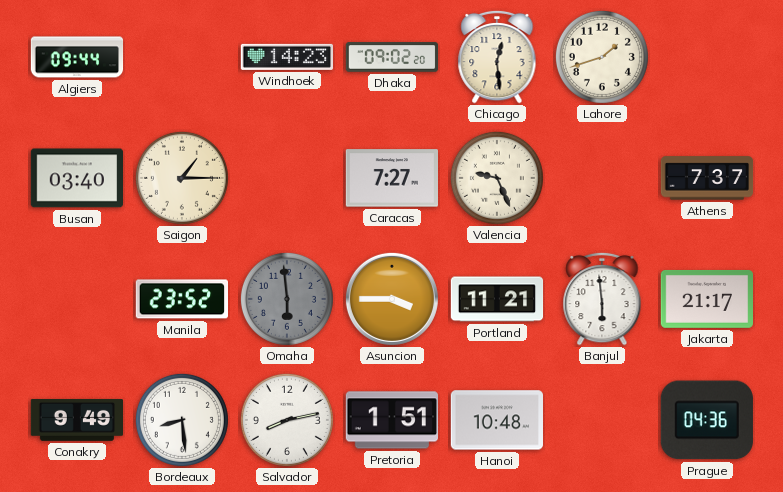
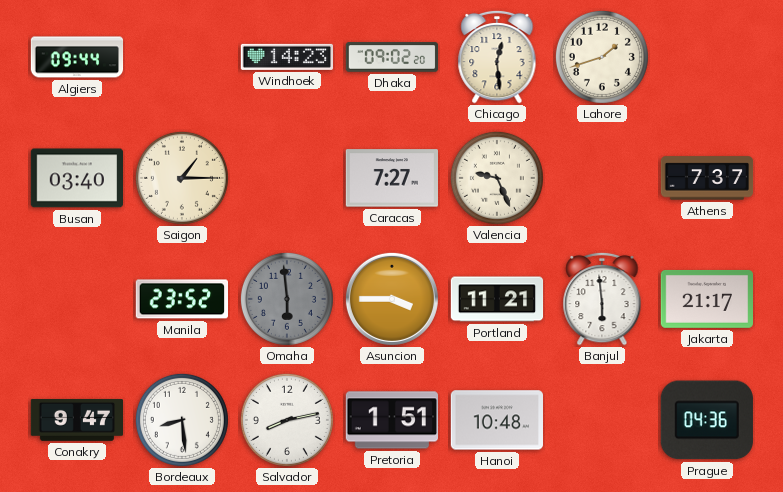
Conakry: 9:49 -> 9:47 (76, 420)
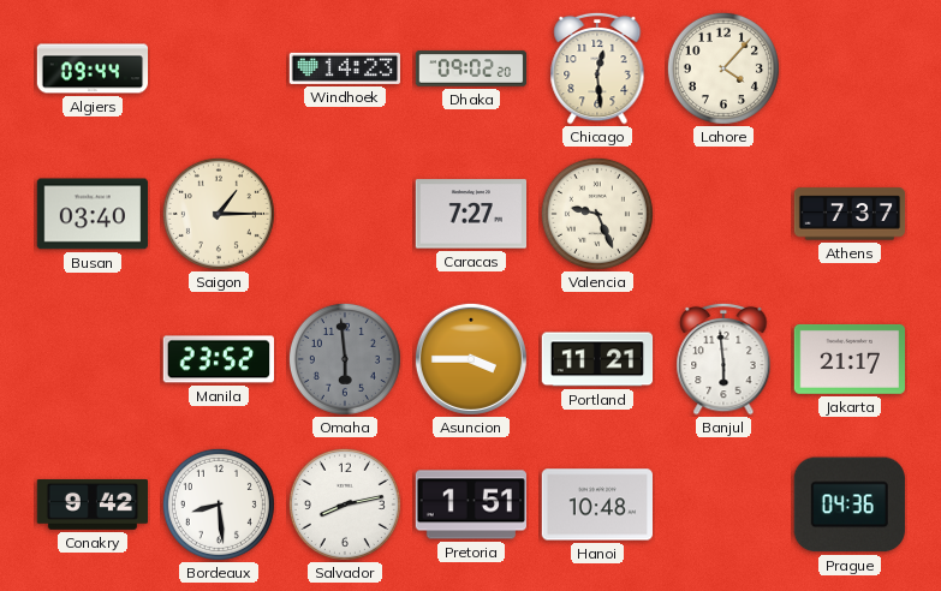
Lahore: 1:42 -> 4:07 (723, 68)
Conakry: 9:47 -> 9:42 (91, 505)
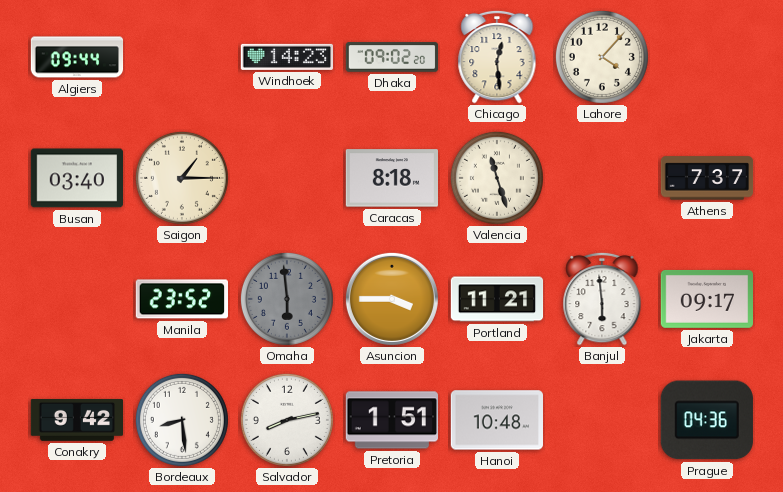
Caracas: 7:27 -> 8:18 (391, 178)
Valencia: 9:26 -> 11:27 (497, 178)
Jakarta: 21:17 -> 09:17 (706, 299)
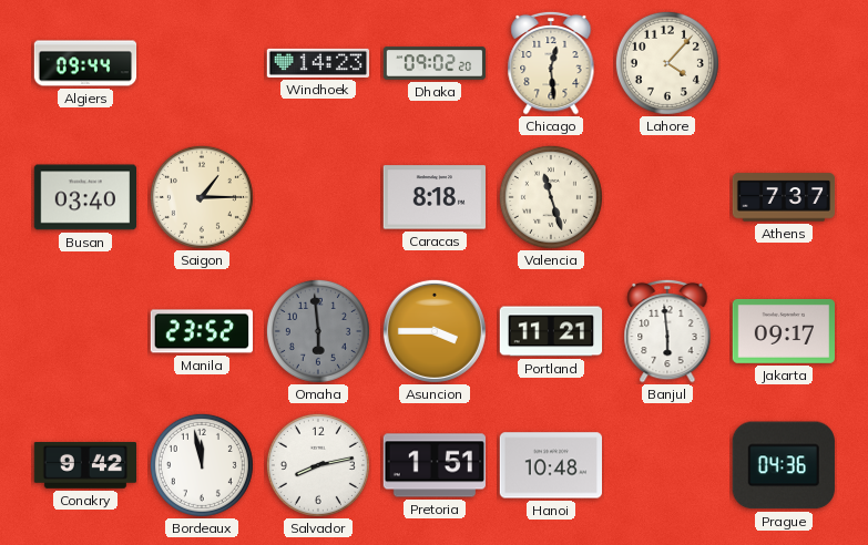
Bordeaux: 8:29 -> 11:58 (202, 465)
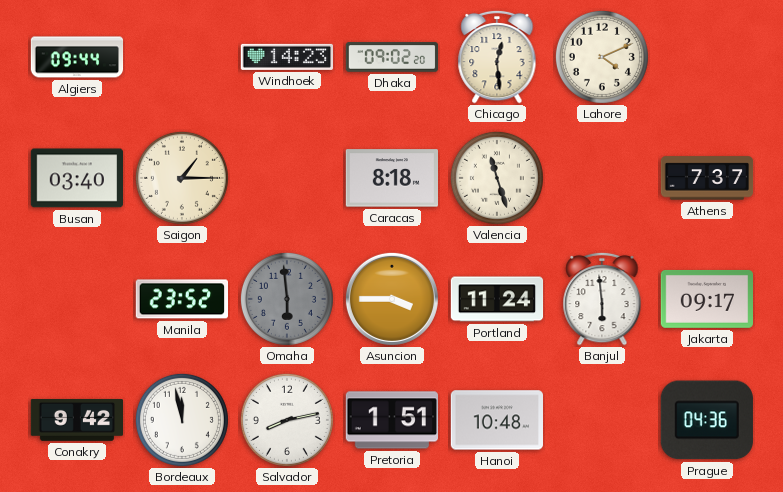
Lahore: 4:07 -> 4:11 (602, 57)
Portland: 11:21 -> 11:24 (497, 299)
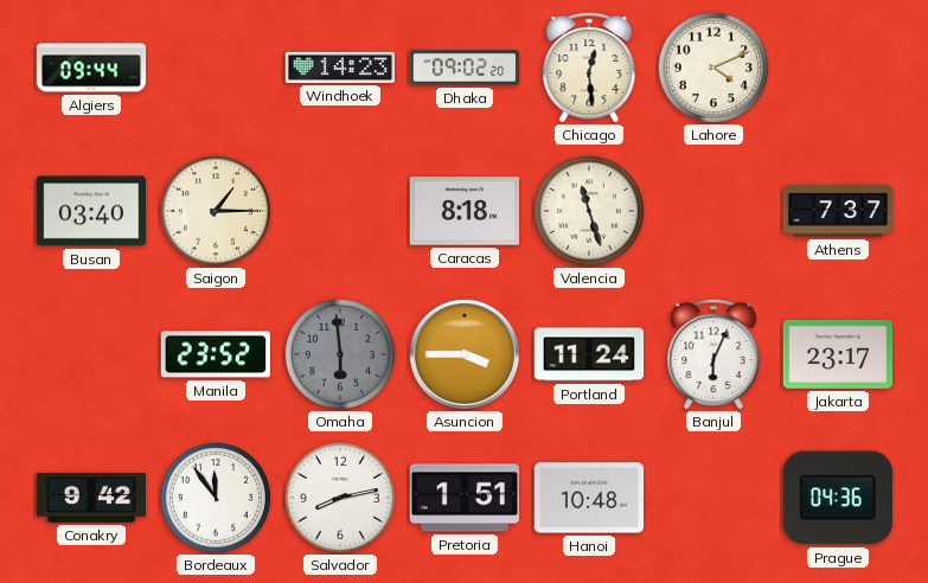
Banjul: 5:59 -> 6:04 (713, 354)
Jakarta: 09:17 -> 23:17 (837, 354)
Bordeaux: 11:58 -> 11:54 (216, 498)
